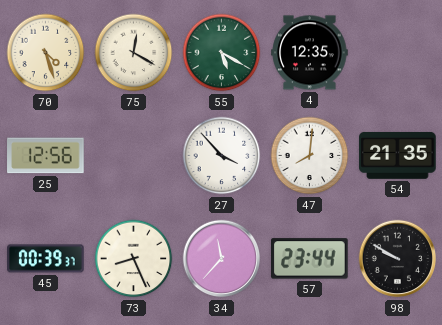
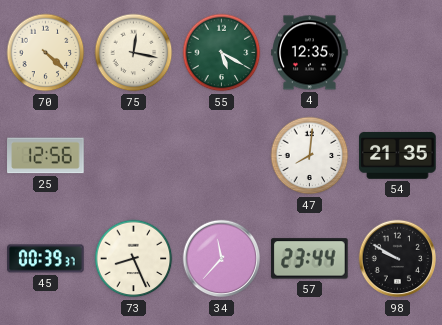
70: 4:27 -> 4:22 (46, 53)
75: 12:20 -> 12:17 (134, 53)
27: 3:53 -> none (222, 156)
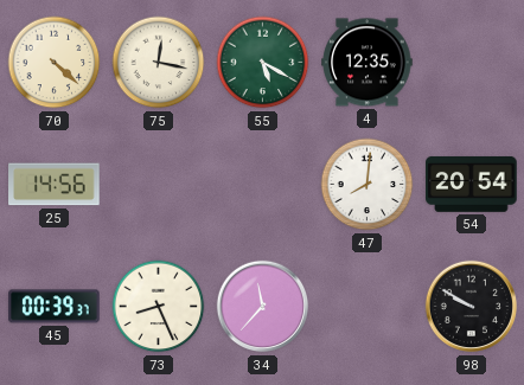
25: 12:56 -> 14:56 (55, 185)
54: 21:35 -> 20:54 (472, 184)
57: 23:44 -> none (310, 259)
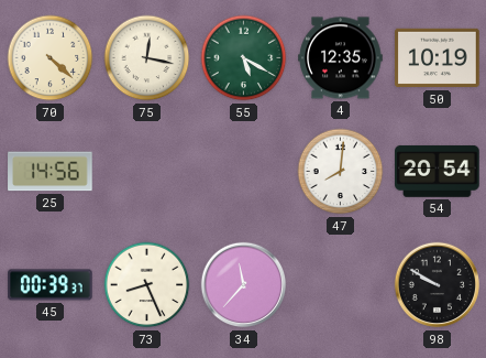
50: none -> 10:19 (438, 58)
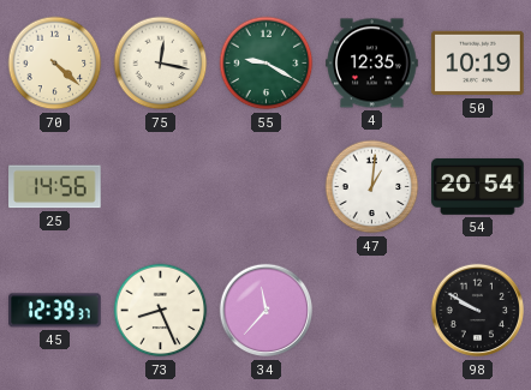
55: 5:20 -> 9:20 (267, 64)
47: 8:01 -> 1:01 (372, 187)
45: 00:39 -> 12:39 (55, 311)
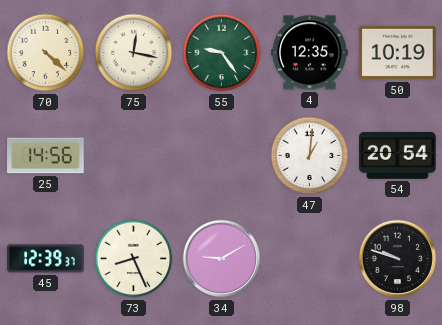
55: 9:20 -> 9:24 (222, 53)
34: 11:37 -> 9:10 (222, 259)
98: 9:50 -> 9:48 (398, 259)
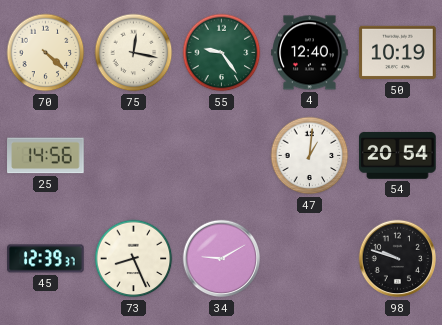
4: 12:35 -> 12:40 (310, 53)
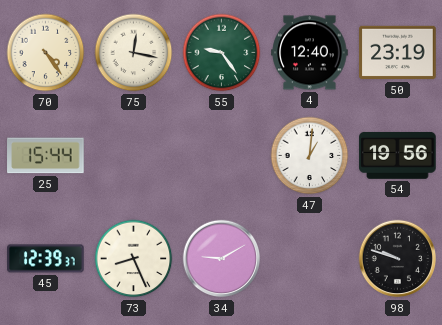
70: 4:22 -> 4:24 (46, 53)
50: 10:19 -> 23:19 (398, 53)
25: 14:56 -> 15:44 (46, 156)
54: 20:54 -> 19:56 (398, 155)
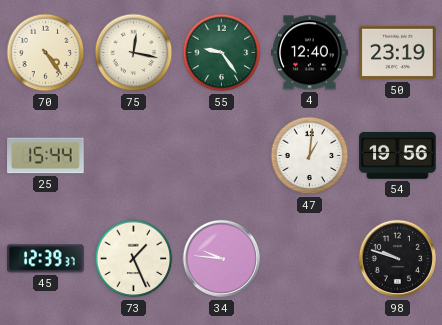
73: 8:26 -> 1:26 (134, 259)
34: 9:10 -> 9:46 (222, 259)
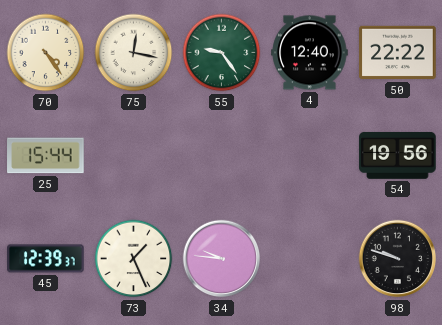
50: 23:19 -> 22:22 (398, 53)
47: 1:01 -> none (310, 156)
